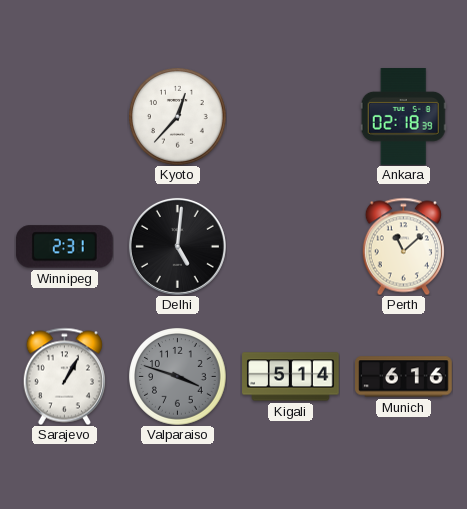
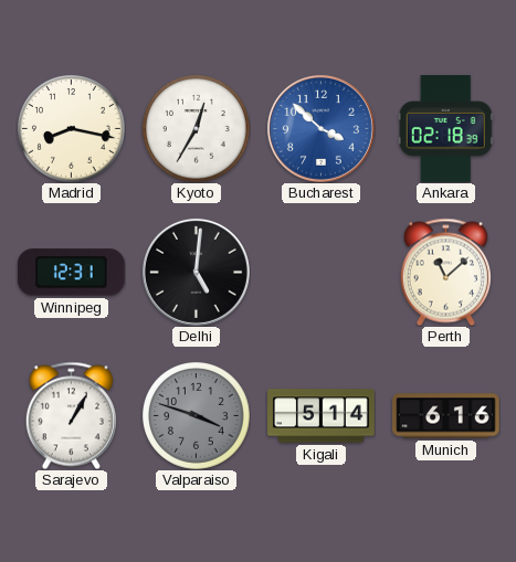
Madrid: none -> 8:17 (72, 129)
Kyoto: 12:37 -> 12:35 (197, 129)
Bucharest: none -> 3:52 (320, 128)
Winnipeg: 2:31 -> 12:31 (71, 273)
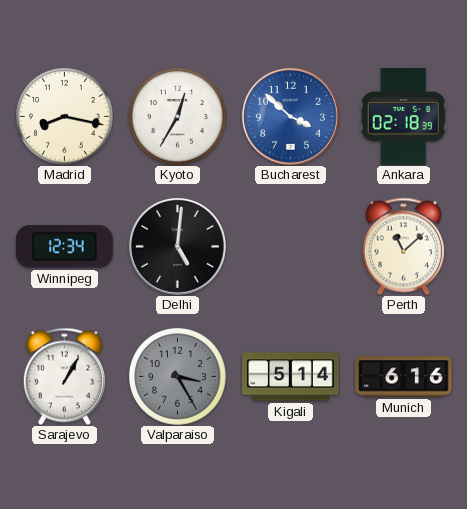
Winnipeg: 12:31 -> 12:34 (64, 247)
Valparaiso: 3:48 -> 3:25 (178, 377)
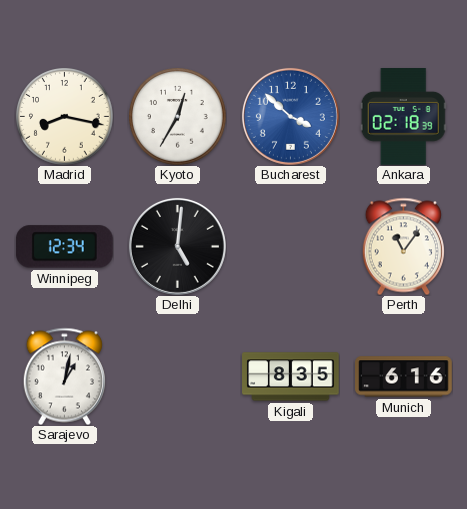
Perth: 11:08 -> 11:06 (403, 246)
Sarajevo: 1:05 -> 1:02 (64, 376)
Valparaiso: 3:25 -> none (178, 377)
Kigali: 5:14 -> 8:35 (291, 377)
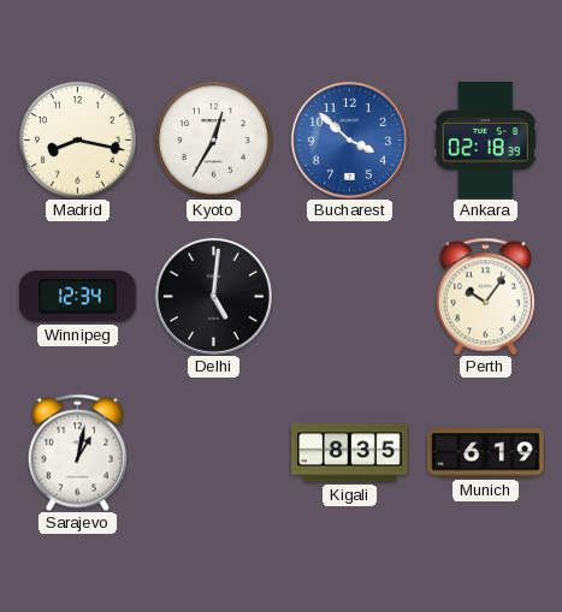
Perth: 11:06 -> 10:06 (485, 296)
Munich: 6:16 -> 6:19 (486, 453)
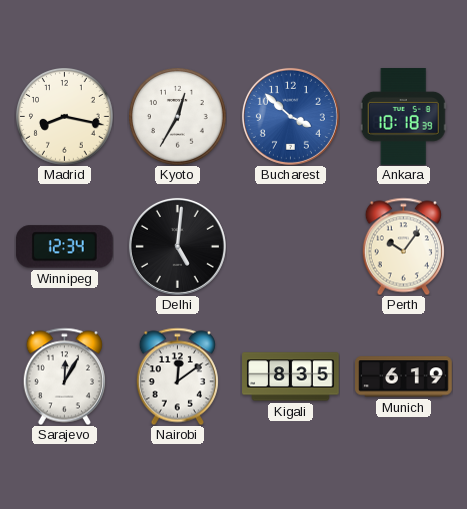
Ankara: 02:18 -> 10:18 (403, 117)
Sarajevo: 1:02 -> 12:05 (64, 376)
Nairobi: none -> 12:09 (177, 376)
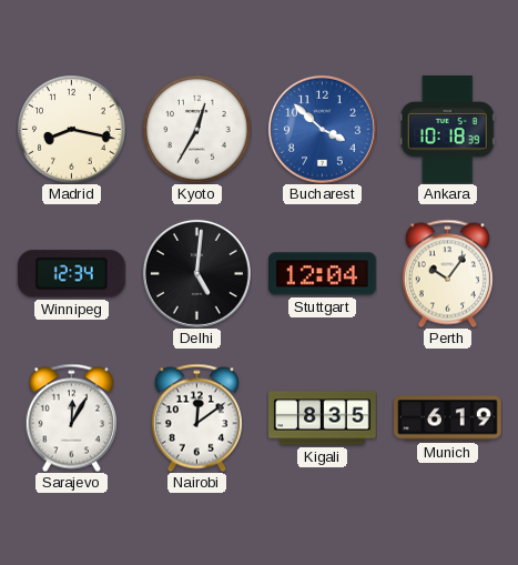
Stuttgart: none -> 12:04 (323, 274)
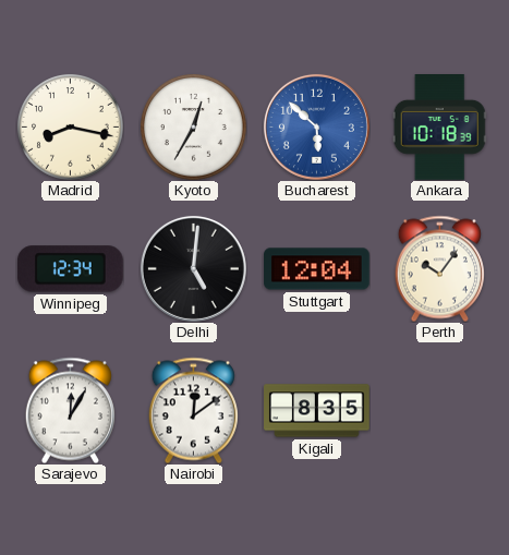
Bucharest: 3:52 -> 5:52 (316, 126)
Munich: 6:19 -> none (448, 418)
